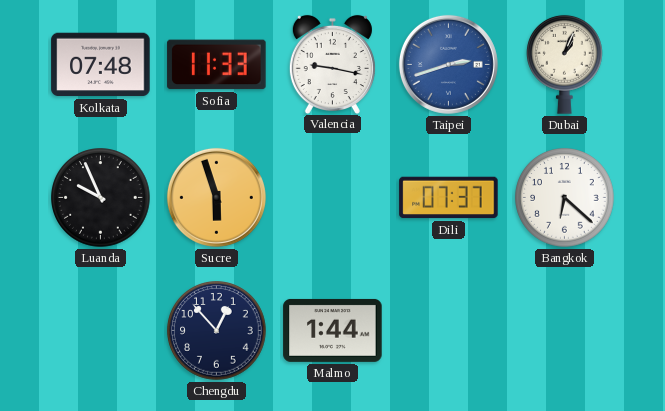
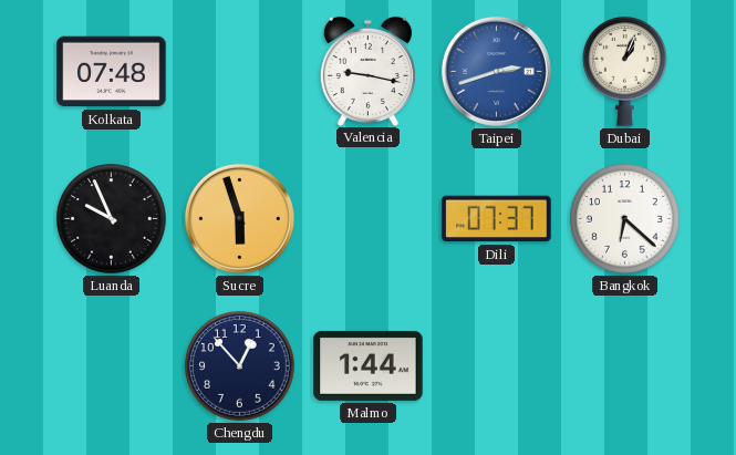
Sofia: 11:33 -> none (217, 65)
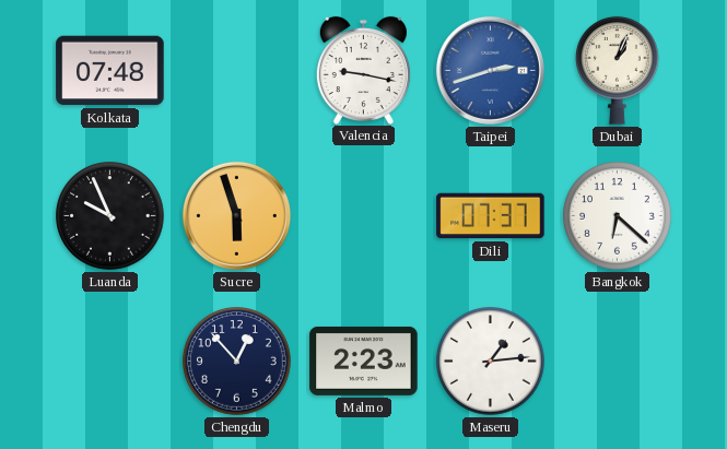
Malmo: 1:44 -> 2:23 (364, 361)
Maseru: none -> 1:14 (491, 362)
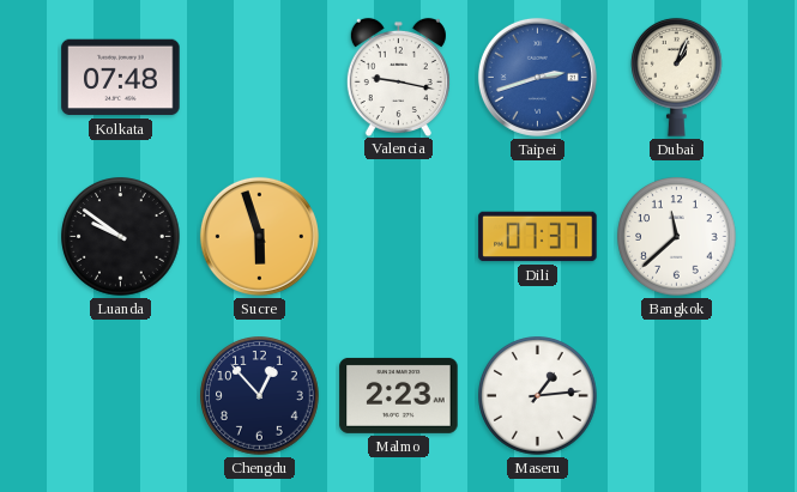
Luanda: 9:56 -> 9:51 (121, 237)
Bangkok: 6:22 -> 11:38 (677, 237)
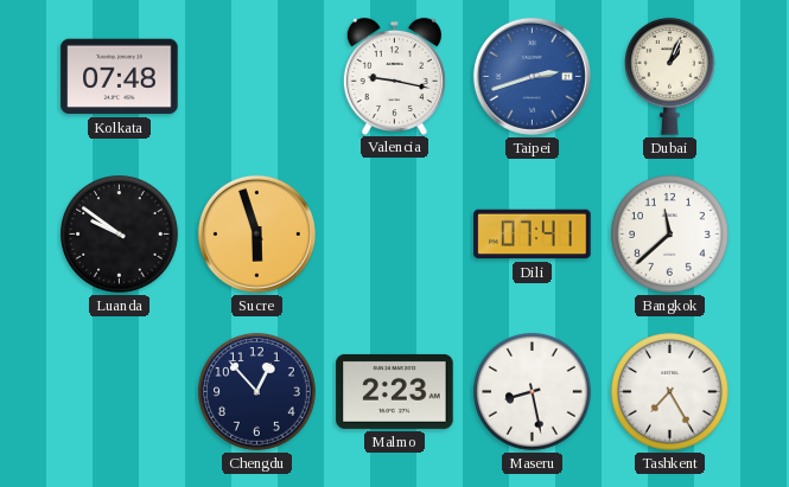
Dili: 07:37 -> 07:41 (533, 235)
Maseru: 1:14 -> 8:28 (533, 392)
Tashkent: none -> 7:25 (670, 392)
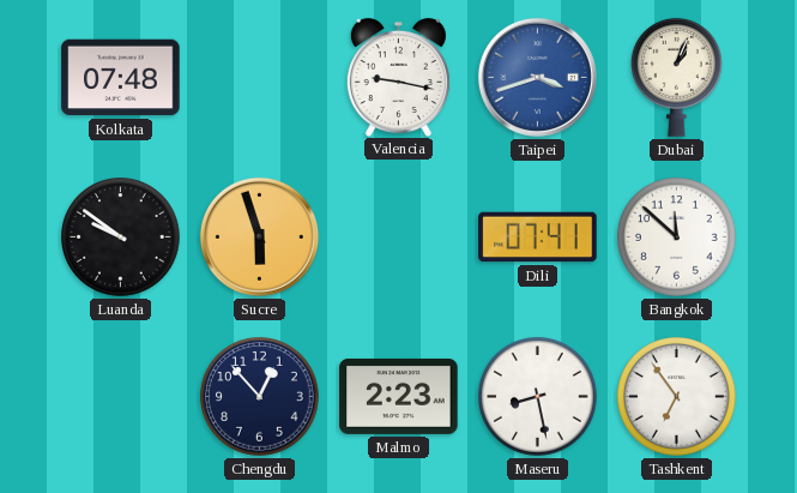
Taipei: 2:42 -> 3:42 (537, 77)
Bangkok: 11:38 -> 11:52 (677, 238)
Tashkent: 7:25 -> 6:54 (677, 397)
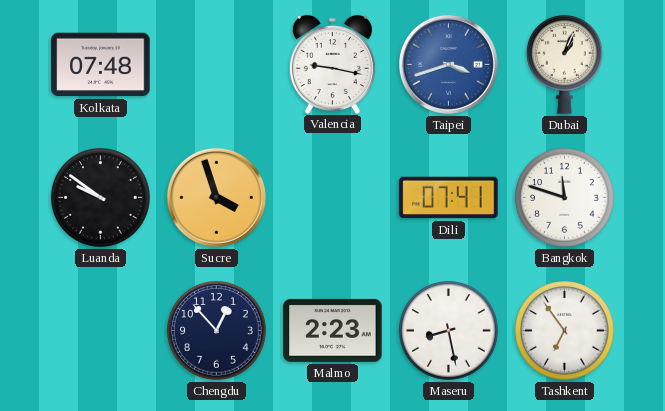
Sucre: 5:57 -> 3:57 (216, 197)
Bangkok: 11:52 -> 11:48 (565, 198)
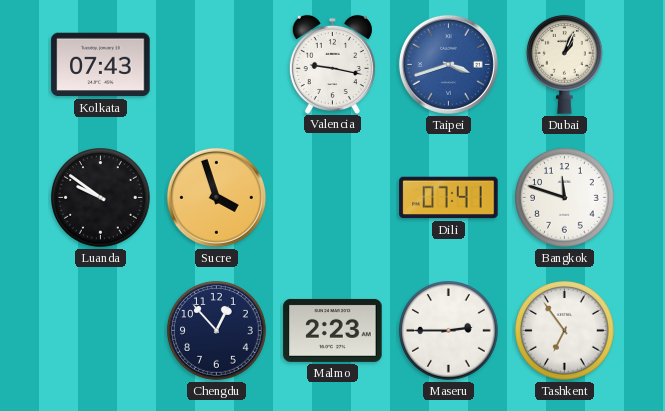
Kolkata: 07:48 -> 07:43 (101, 65)
Maseru: 8:28 -> 2:45 (449, 331)
